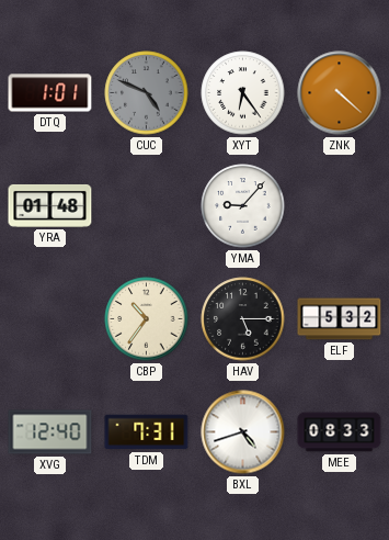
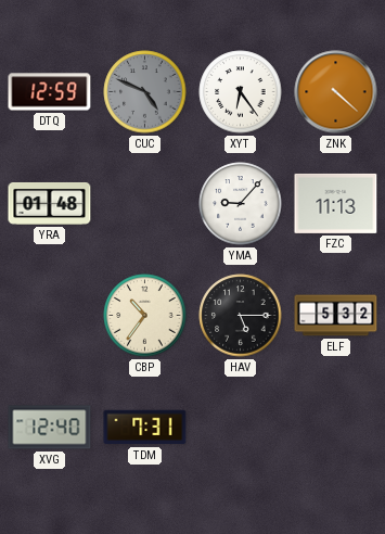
DTQ: 1:01 -> 12:59 (50, 92)
FZC: none -> 11:13 (336, 203)
BXL: 4:42 -> none (243, 432)
MEE: 08:33 -> none (340, 432)
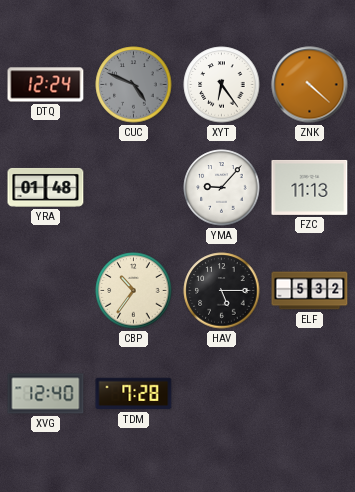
DTQ: 12:59 -> 12:24 (46, 85)
TDM: 7:31 -> 7:28 (134, 394)
